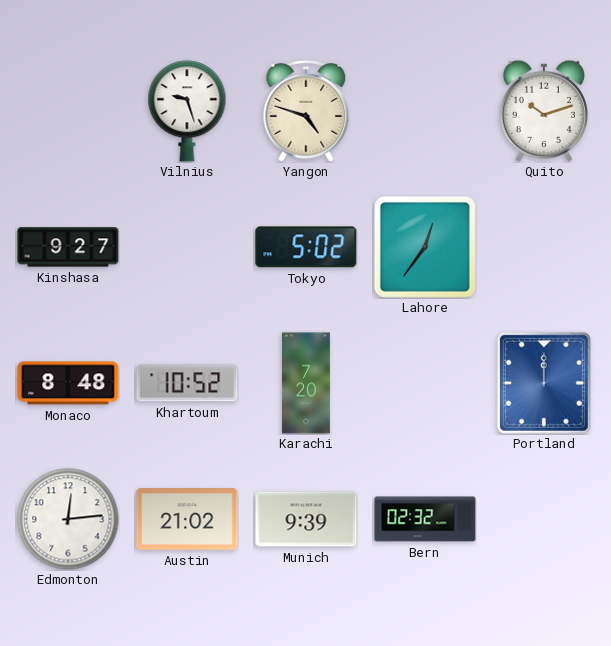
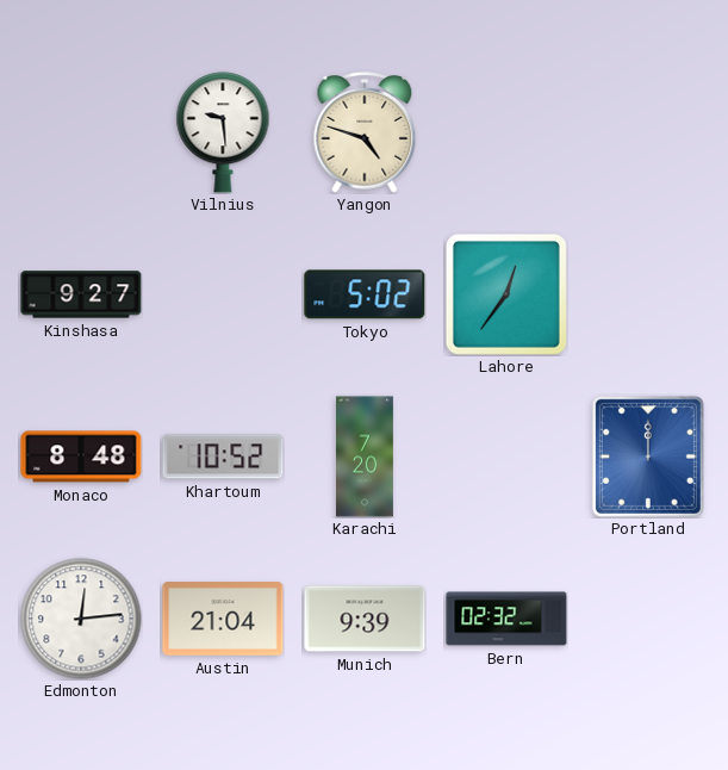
Vilnius: 9:27 -> 9:29 (223, 132)
Quito: 10:12 -> none (544, 111)
Austin: 21:02 -> 21:04 (223, 619)
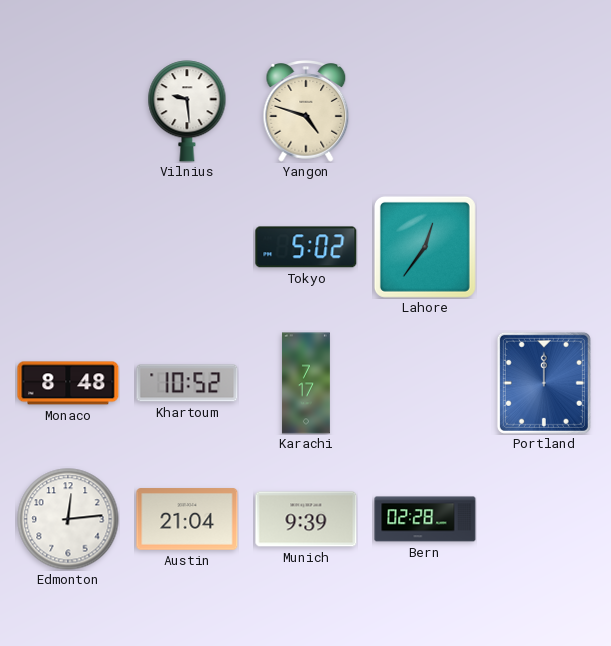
Kinshasa: 9:27 -> none (81, 294)
Karachi: 7:20 -> 7:17 (306, 383)
Bern: 02:32 -> 02:28 (425, 519)
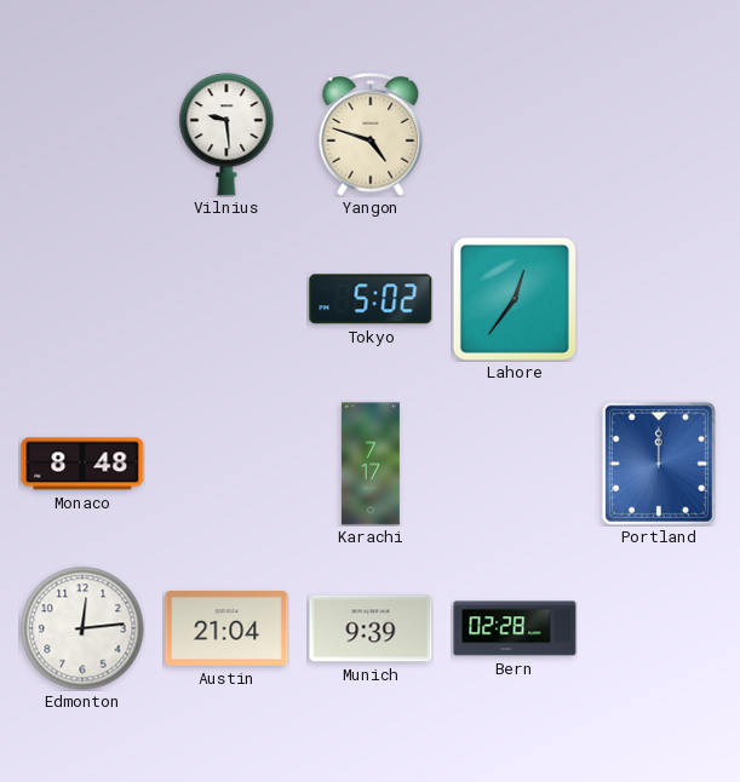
Khartoum: 10:52 -> none (187, 383)
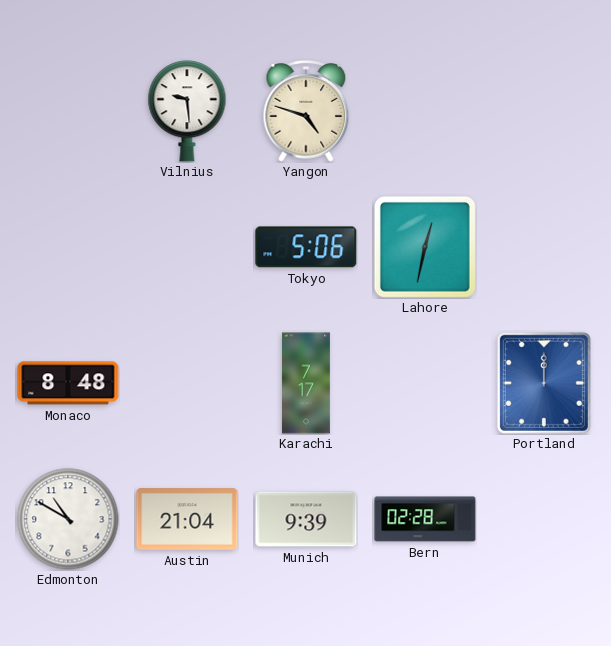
Tokyo: 5:02 -> 5:06 (306, 247)
Lahore: 12:36 -> 12:32 (425, 247)
Edmonton: 12:14 -> 10:50 (68, 519)
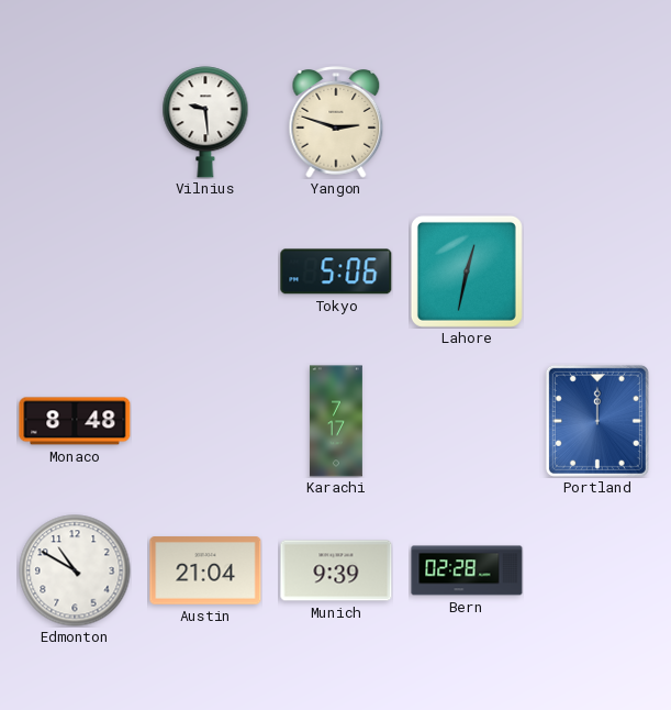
Yangon: 4:48 -> 2:48 (336, 122)
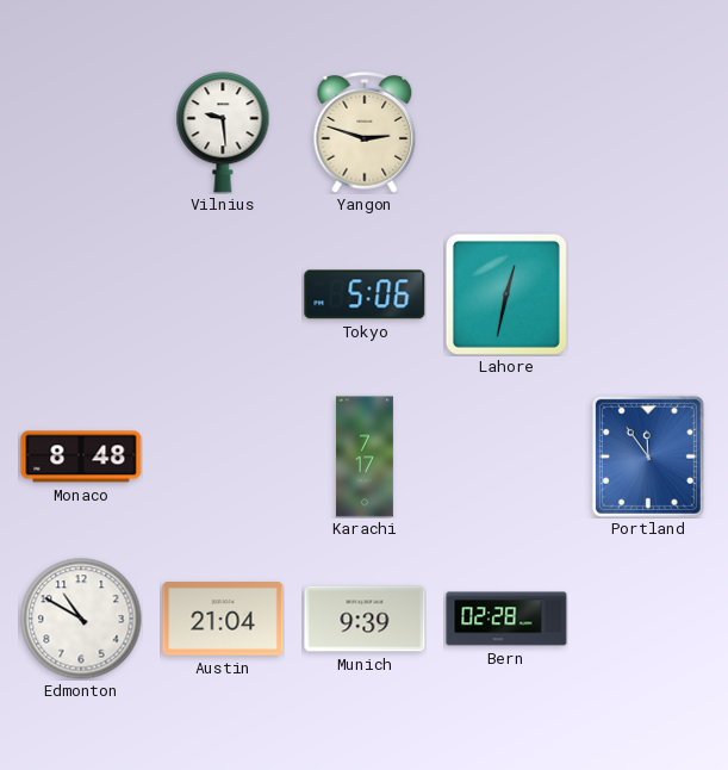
Portland: 12:00 -> 11:54 (648, 457)
